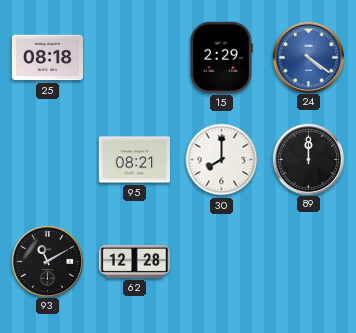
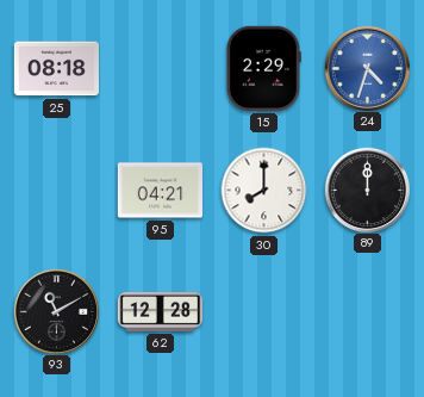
24: 4:21 -> 4:33 (367, 68)
95: 08:21 -> 04:21 (160, 191)
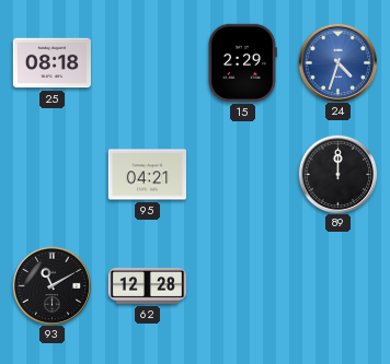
30: 8:00 -> none (264, 191)
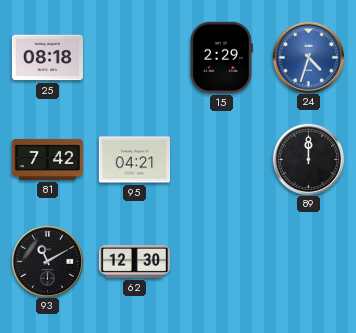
81: none -> 7:42 (47, 159)
62: 12:28 -> 12:30 (134, 262)
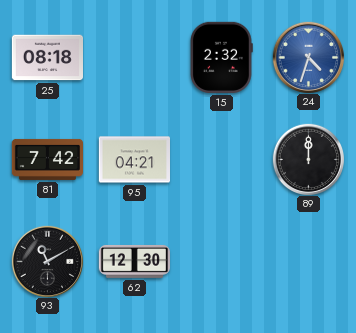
15: 2:29 -> 2:32 (222, 57)
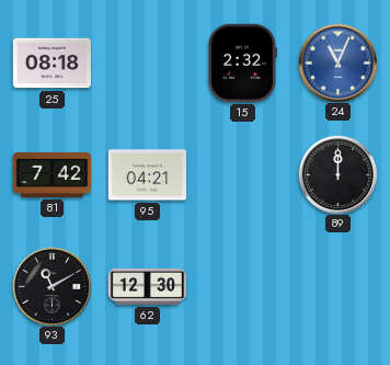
24: 4:33 -> 11:04 (337, 62)
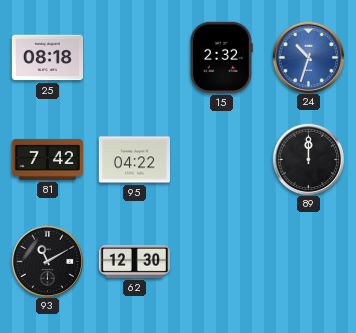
24: 11:04 -> 10:33 (308, 57)
95: 04:21 -> 04:22 (134, 160)
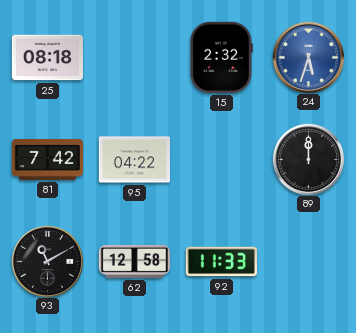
24: 10:33 -> 5:33 (308, 57)
62: 12:30 -> 12:58 (134, 262)
92: none -> 11:33 (221, 262)
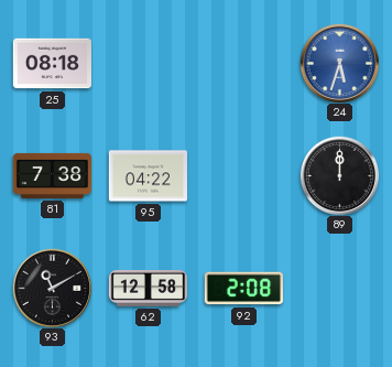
15: 2:32 -> none (222, 57)
81: 7:42 -> 7:38 (52, 175)
92: 11:33 -> 2:08 (243, 289)
